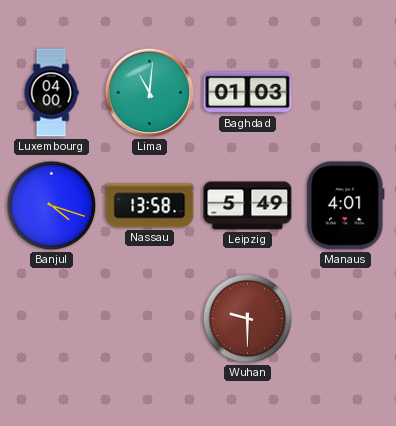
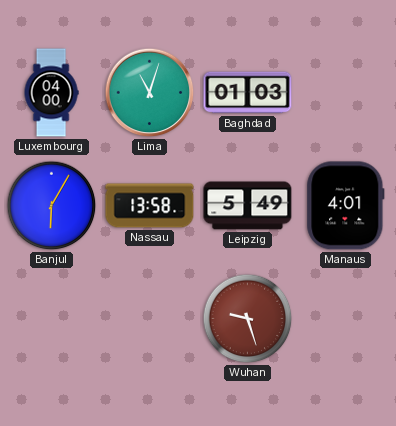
Lima: 11:01 -> 11:03 (150, 93)
Banjul: 4:18 -> 6:05 (52, 206)
Wuhan: 9:30 -> 9:27 (248, 319)
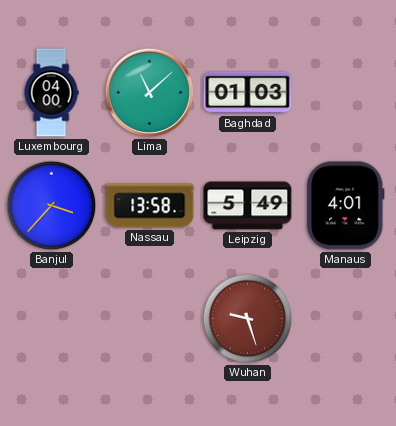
Lima: 11:03 -> 11:08 (150, 93)
Banjul: 6:05 -> 3:37 (52, 206)
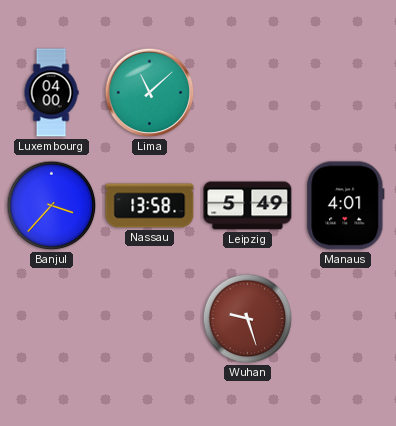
Baghdad: 01:03 -> none (248, 93)
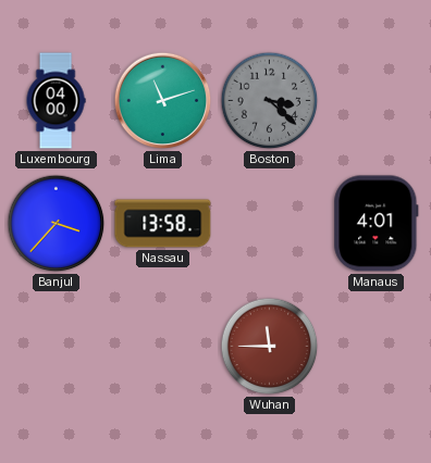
Lima: 11:08 -> 11:12 (163, 101)
Boston: none -> 3:22 (270, 101)
Leipzig: 5:49 -> none (248, 206)
Wuhan: 9:27 -> 11:45 (270, 347)
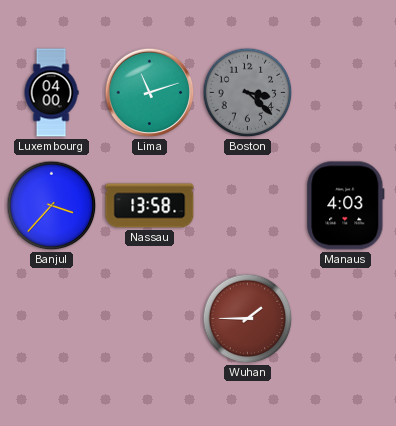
Manaus: 4:01 -> 4:03 (346, 206)
Wuhan: 11:45 -> 1:45 (248, 319)
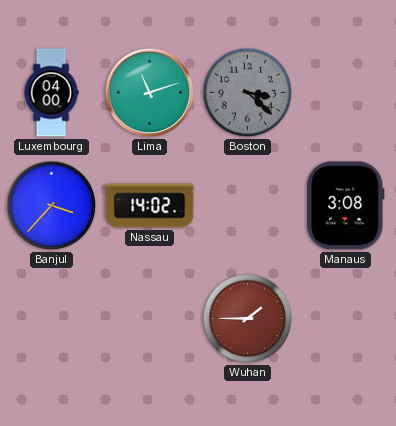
Nassau: 13:58 -> 14:02 (150, 206)
Manaus: 4:03 -> 3:08 (346, 206)
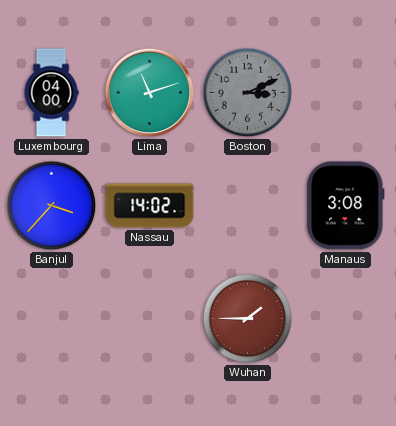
Boston: 3:22 -> 3:11 (248, 93)
